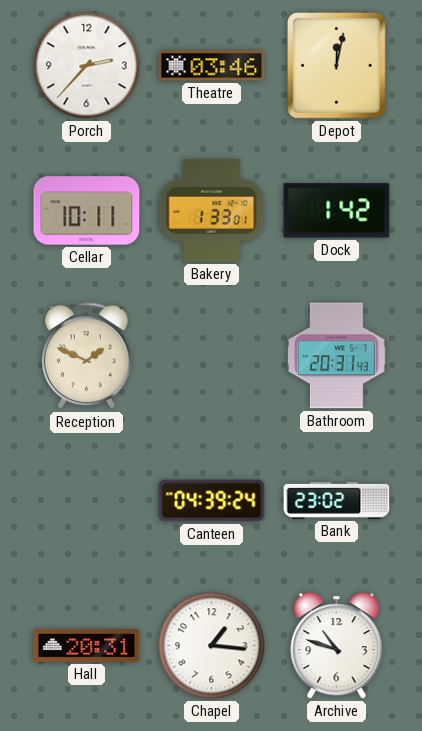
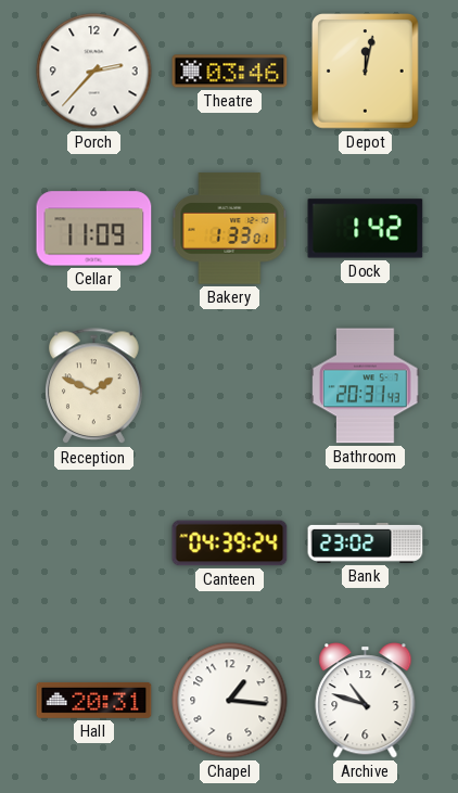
Cellar: 10:11 -> 11:09 (94, 229)
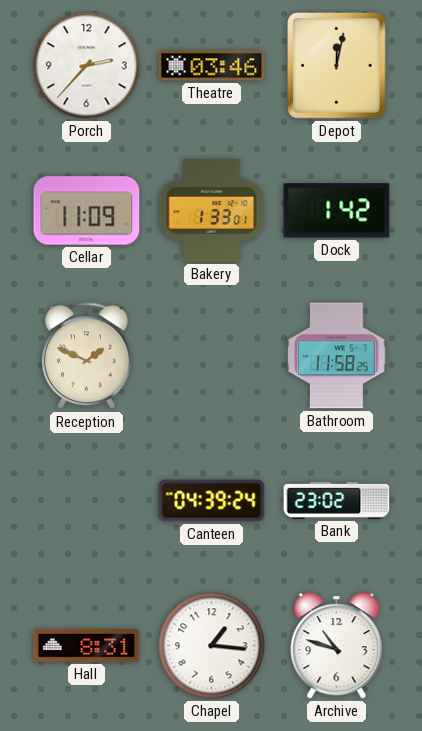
Bathroom: 20:31 -> 11:58 (337, 356)
Hall: 20:31 -> 8:31 (87, 645)
